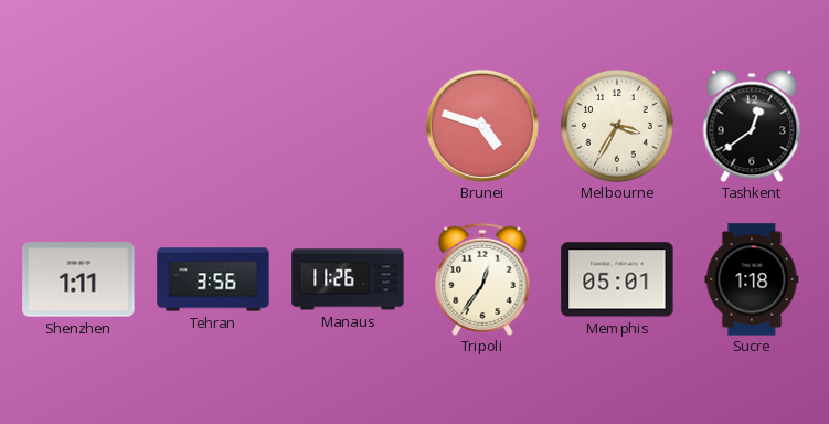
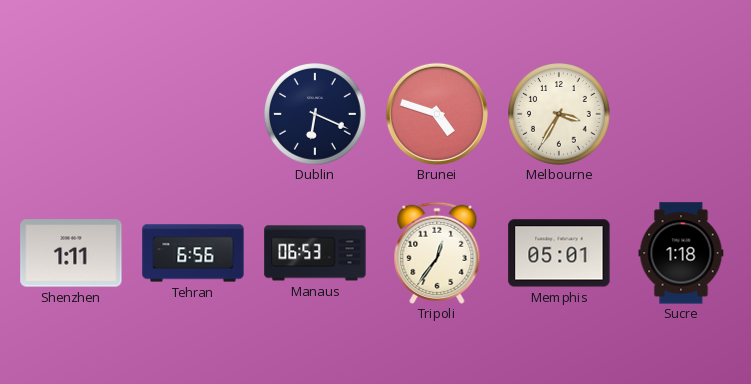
Dublin: none -> 6:19 (315, 114)
Tashkent: 12:39 -> none (752, 126)
Tehran: 3:56 -> 6:56 (193, 253)
Manaus: 11:26 -> 06:53 (315, 253)
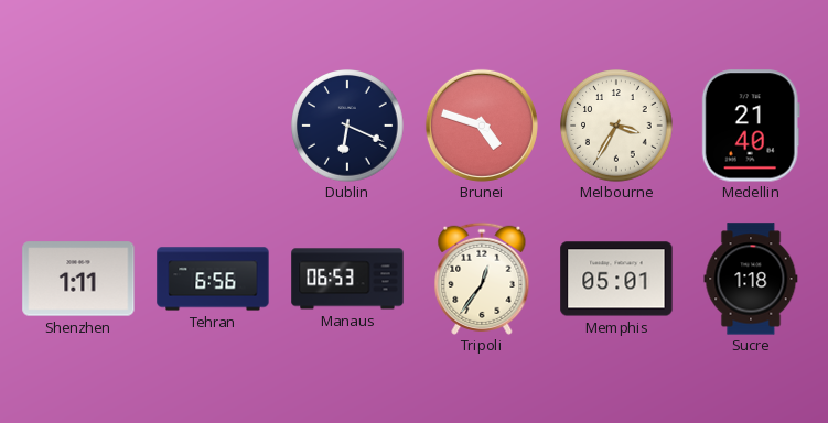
Medellin: none -> 21:40 (751, 126)
